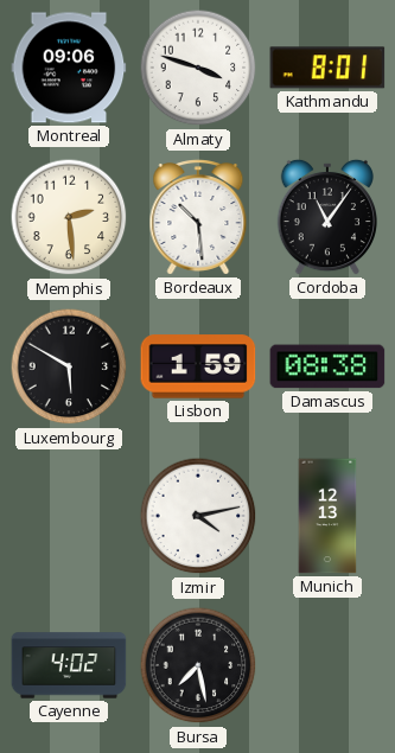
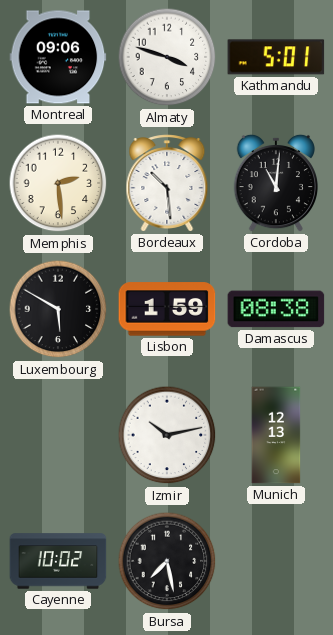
Kathmandu: 8:01 -> 5:01 (276, 57)
Cordoba: 11:06 -> 11:01 (275, 183)
Izmir: 4:13 -> 10:13 (167, 435)
Cayenne: 4:02 -> 10:02 (58, 561)
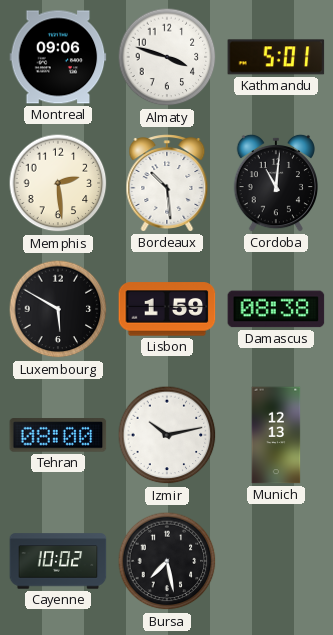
Tehran: none -> 08:00 (58, 435)
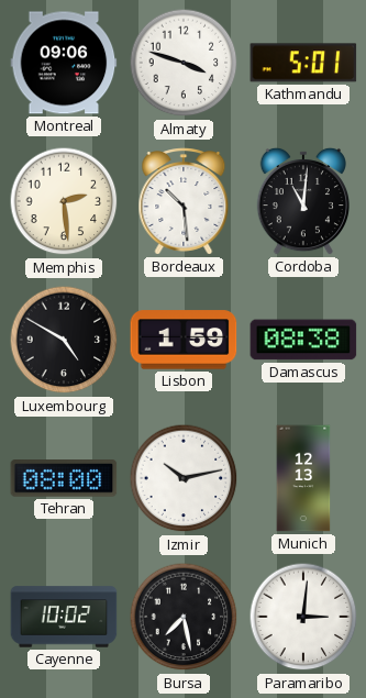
Luxembourg: 5:50 -> 4:50 (64, 340)
Paramaribo: none -> 3:01 (303, 617)
